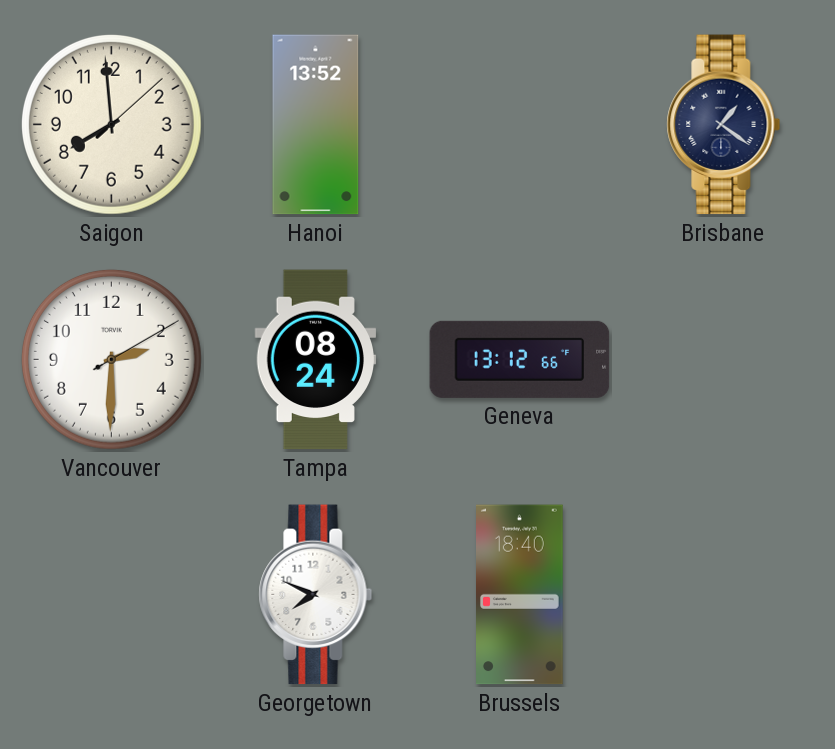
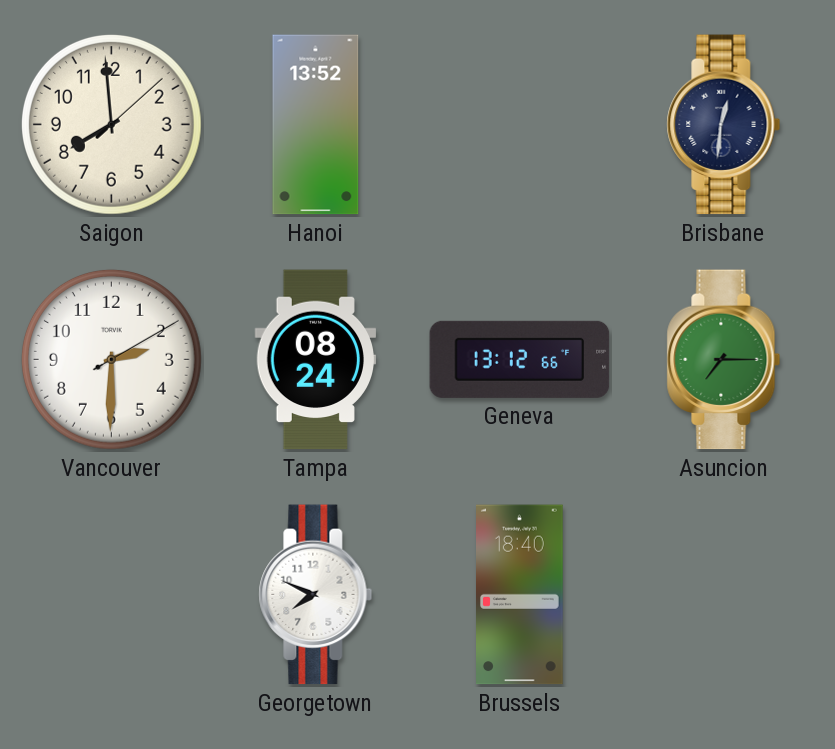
Brisbane: 1:21 -> 12:31 (724, 125)
Asuncion: none -> 7:15 (724, 360)
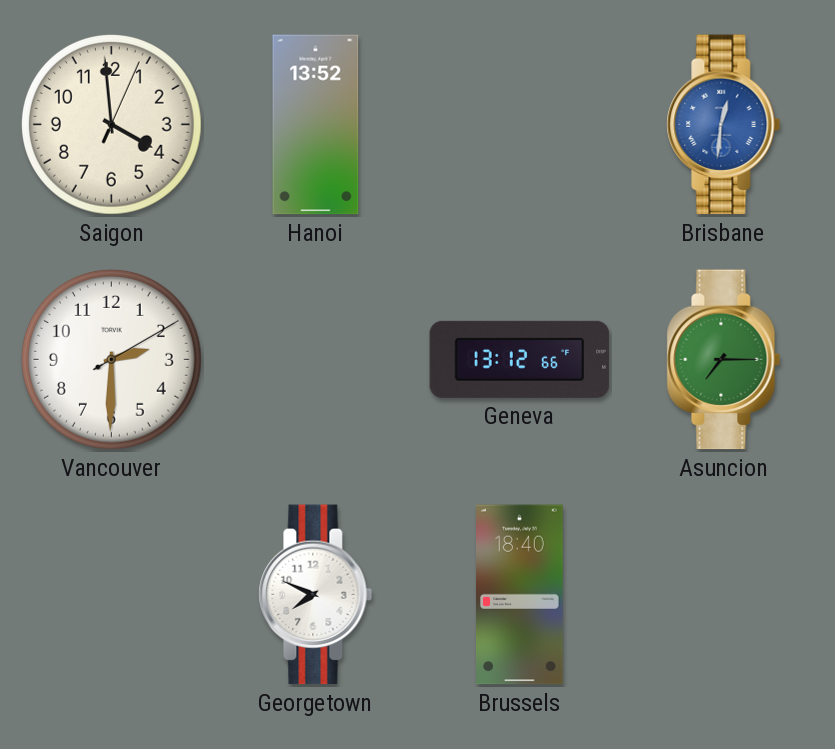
Saigon: 7:59 -> 3:59 (111, 124)
Brisbane dial: navy -> blue (724, 125)
Tampa: 08:24 -> none (316, 360)
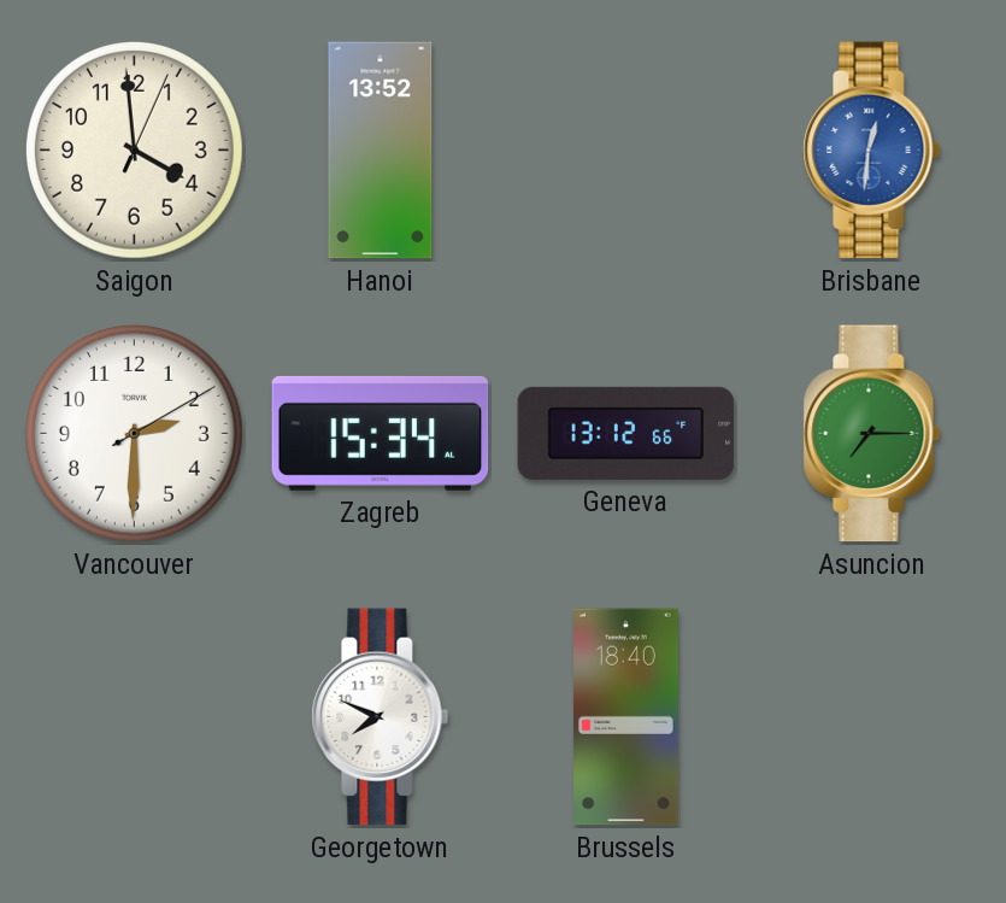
Zagreb: none -> 15:34 (381, 433)
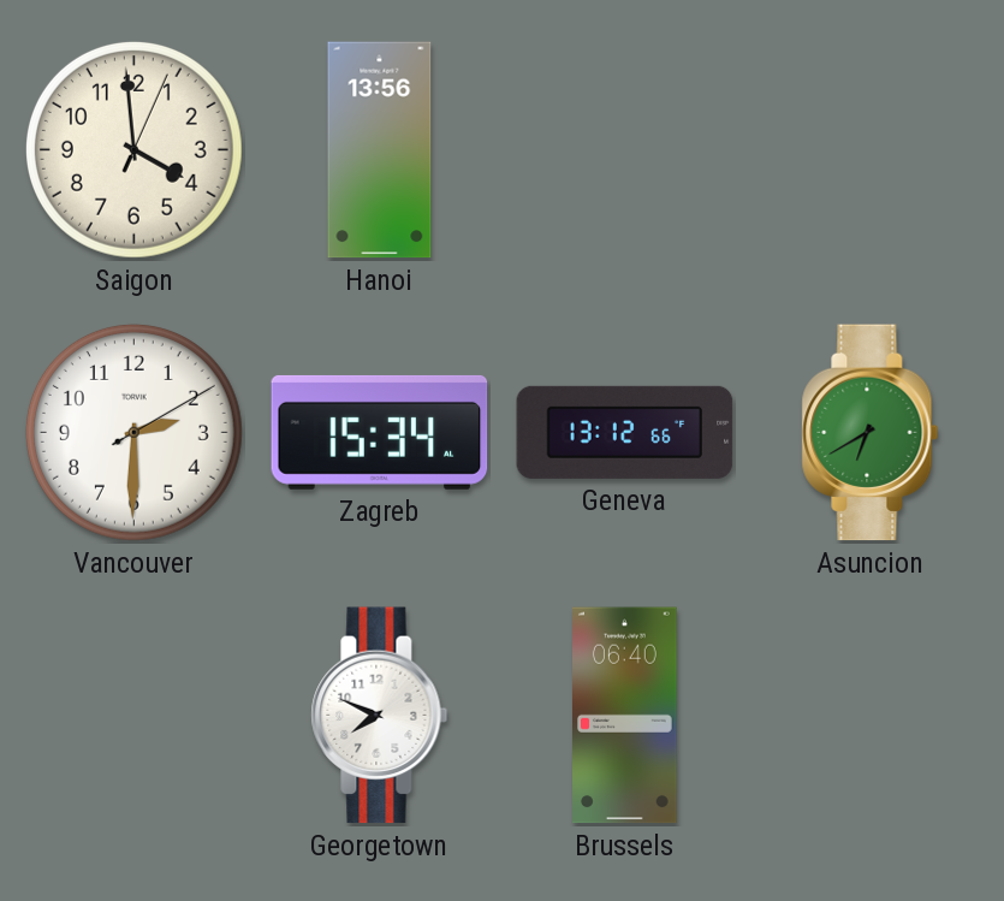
Hanoi: 13:52 -> 13:56 (380, 150)
Brisbane: 12:31 -> none (872, 151)
Asuncion: 7:15 -> 6:40 (871, 433)
Brussels: 18:40 -> 06:40 (625, 716)
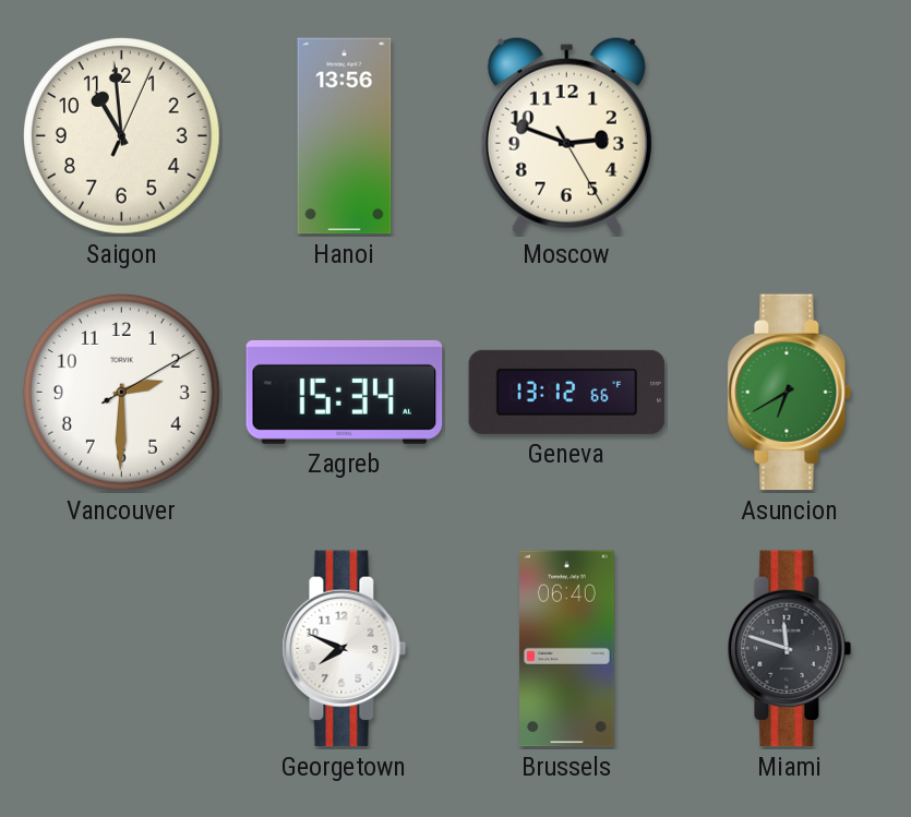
Saigon: 3:59 -> 10:59 (121, 135)
Moscow: none -> 2:48 (566, 135)
Miami: none -> 11:48 (790, 649)
